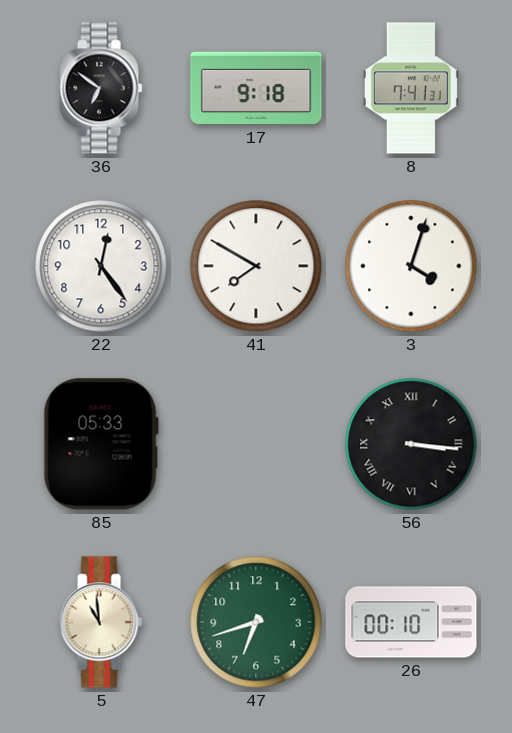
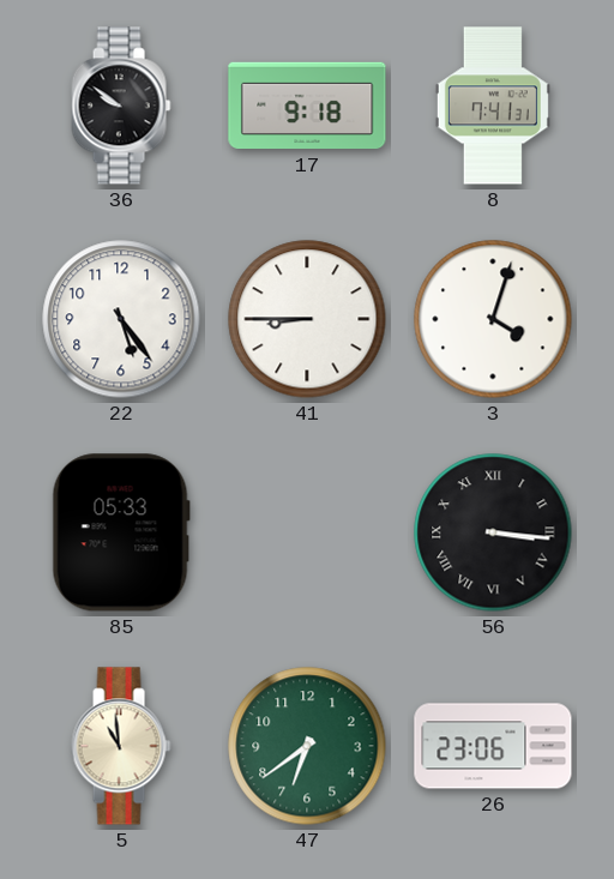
36: 6:51 -> 9:51 (121, 106)
22: 12:24 -> 5:24 (121, 319)
41: 7:50 -> 8:45 (307, 319)
47: 6:42 -> 6:39 (307, 746)
26: 00:10 -> 23:06 (493, 746)
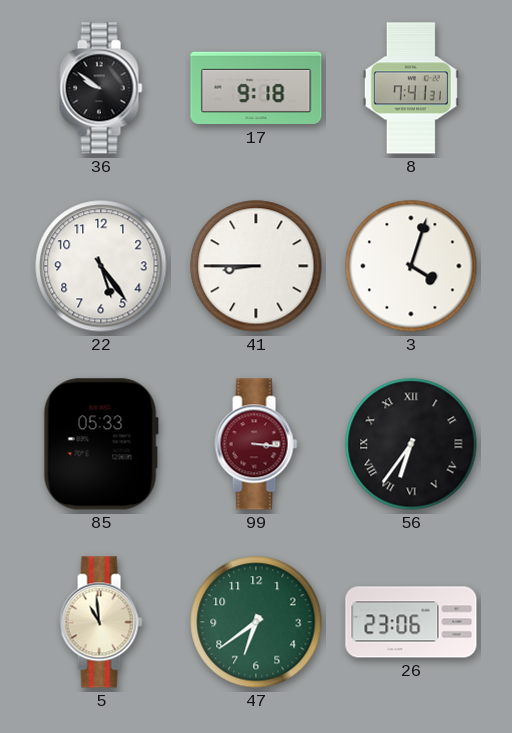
99: none -> 3:16 (256, 444)
56: 3:16 -> 6:36 (411, 444)
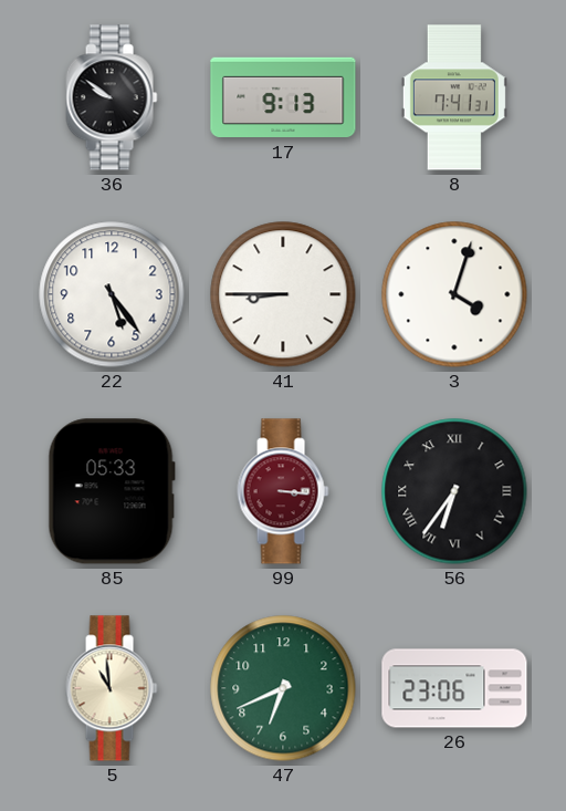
17: 9:18 -> 9:13 (283, 97)
47: 6:39 -> 6:41 (283, 688)
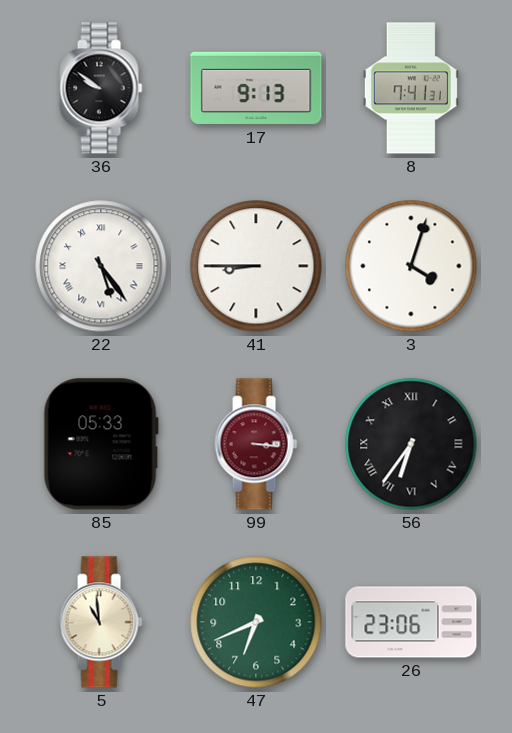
22 numerals: Arabic -> Roman (101, 266)
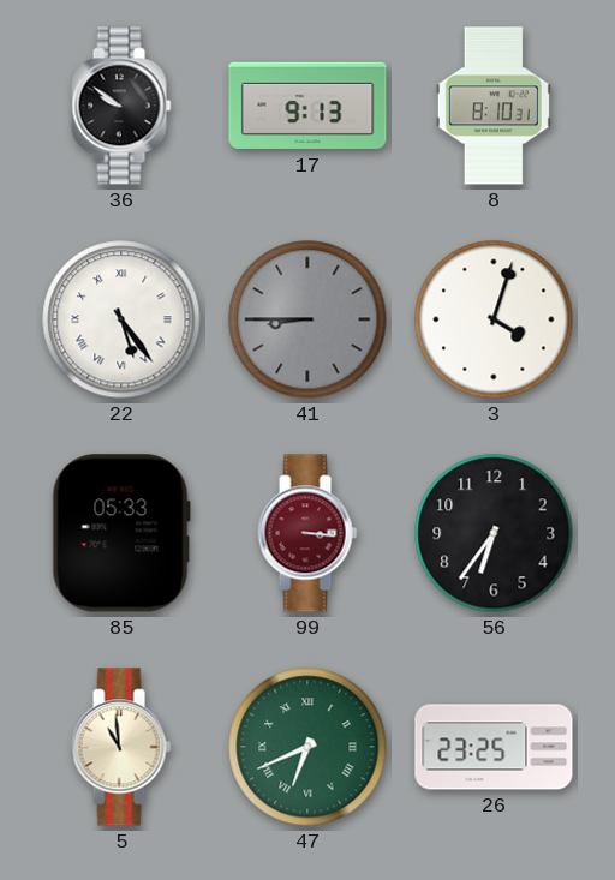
8: 7:41 -> 8:10 (494, 106)
41 dial: white -> grey (307, 319)
56 numerals: Roman -> Arabic (494, 533)
47 numerals: Arabic -> Roman (307, 747)
26: 23:06 -> 23:25 (494, 747)
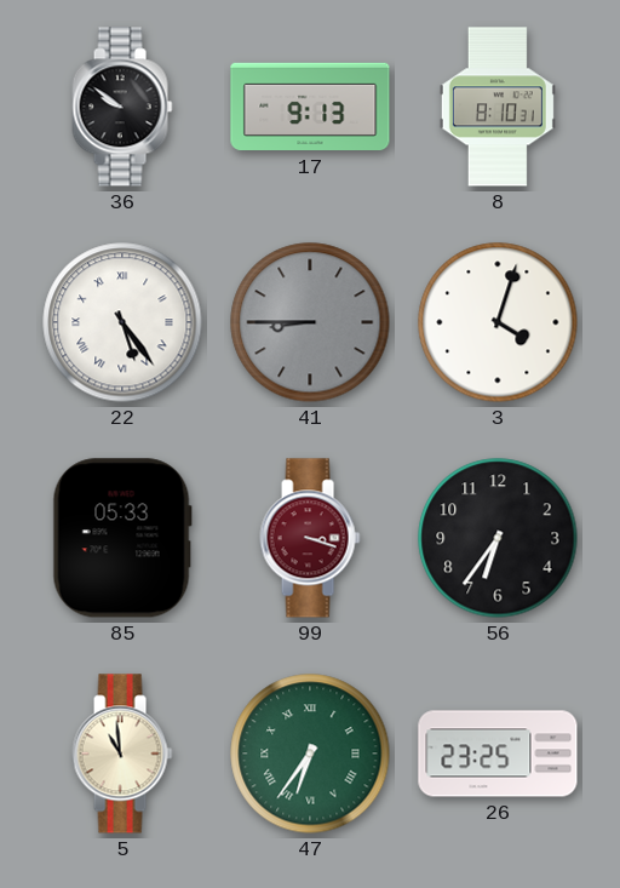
99: 3:16 -> 3:18 (310, 538)
47: 6:41 -> 6:36 (310, 754)
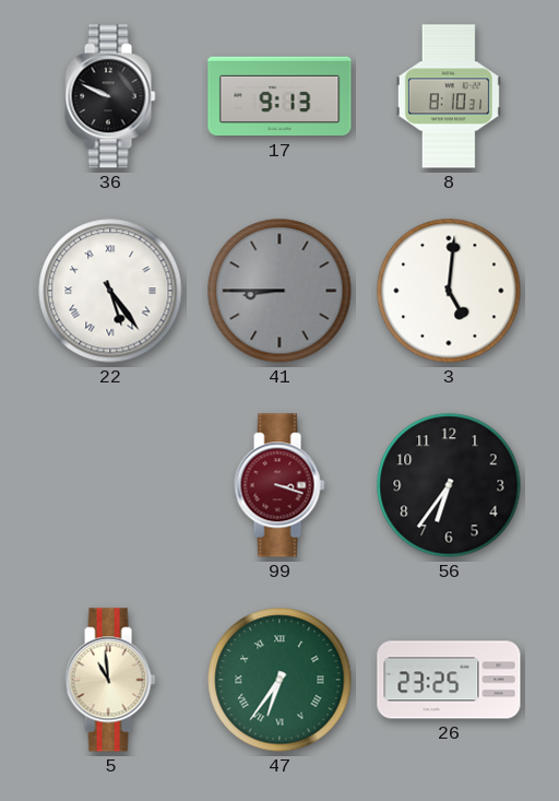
36: 9:51 -> 9:49 (110, 96)
3: 4:03 -> 5:01 (449, 291)
85: 05:33 -> none (122, 538)
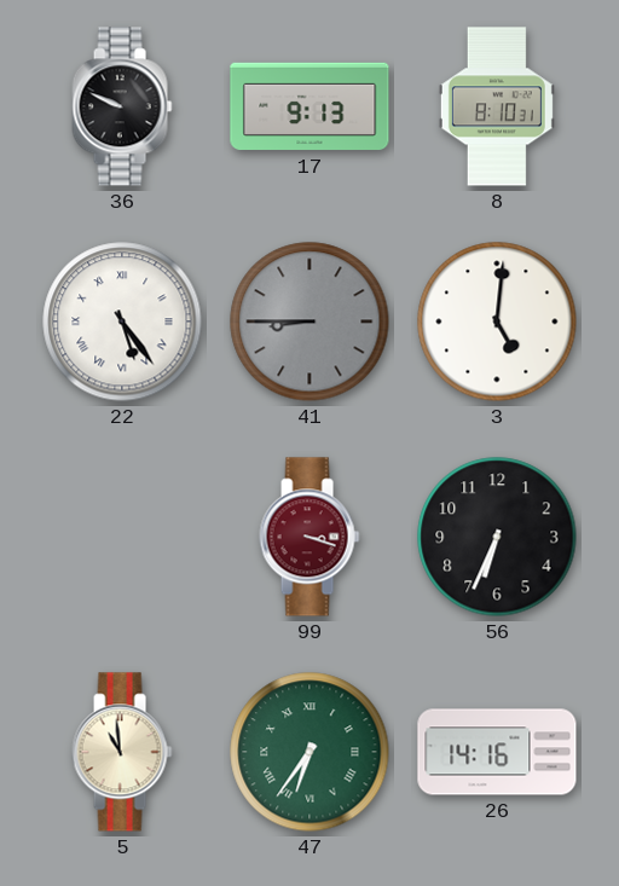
56: 6:36 -> 6:34 (497, 537)
26: 23:25 -> 14:16 (497, 752)
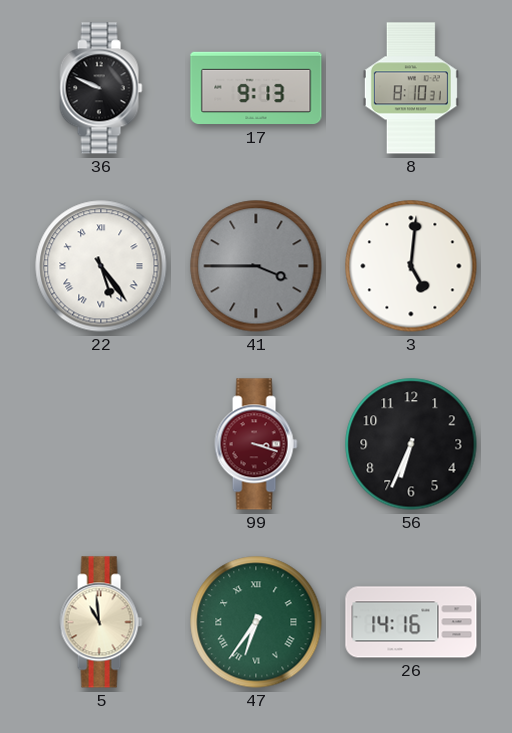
41: 8:45 -> 3:45 (256, 266)
